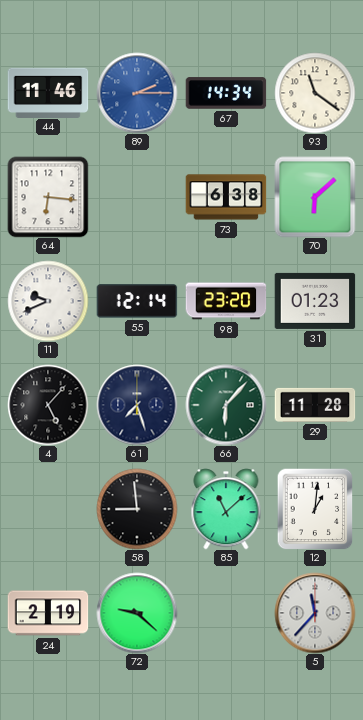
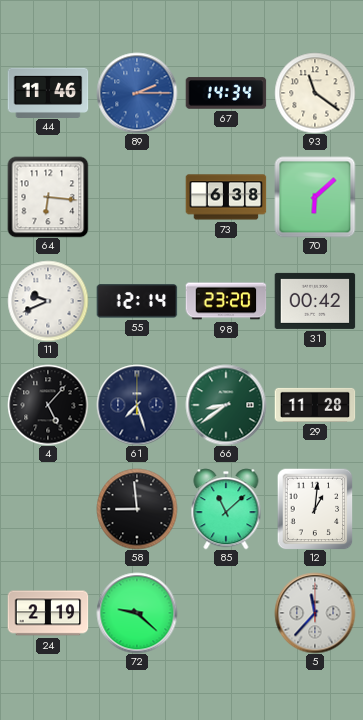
31: 01:23 -> 00:42 (315, 301)
66: 6:07 -> 8:39 (226, 405)
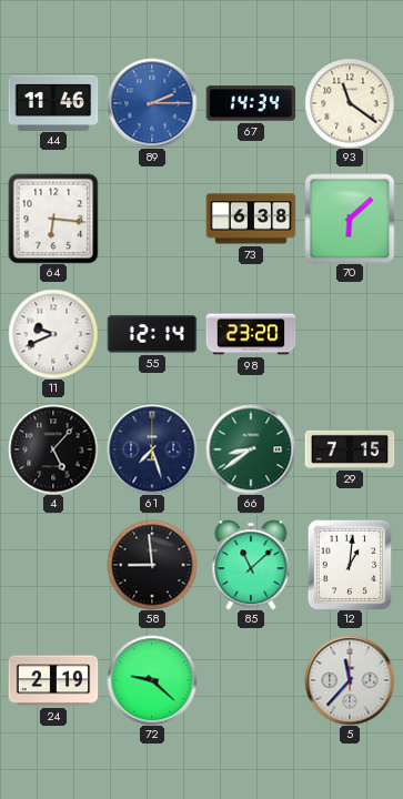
31: 00:42 -> none (315, 301)
29: 11:28 -> 7:15 (350, 449)
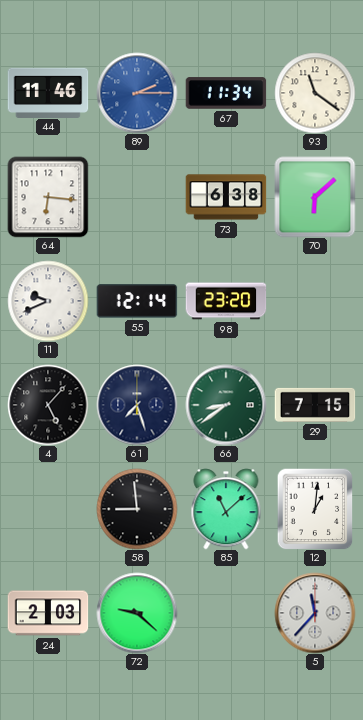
67: 14:34 -> 11:34 (226, 93)
24: 2:19 -> 2:03 (48, 613)
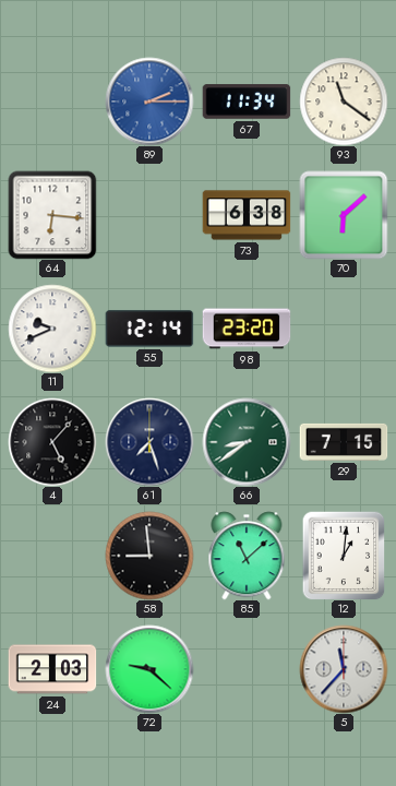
44: 11:46 -> none (48, 92)
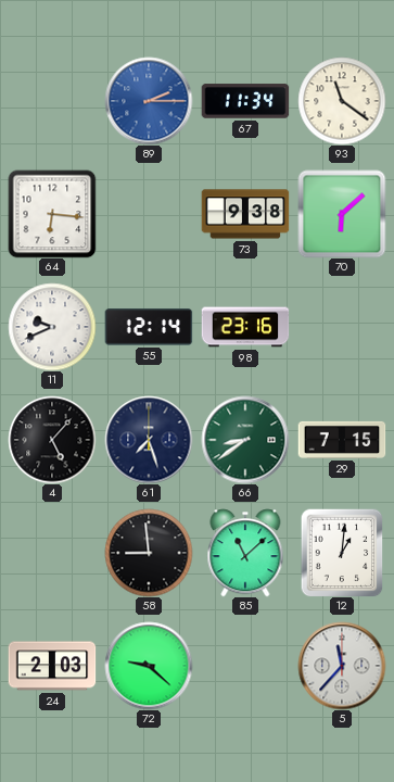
73: 6:38 -> 9:38 (245, 214)
98: 23:20 -> 23:16 (245, 327)
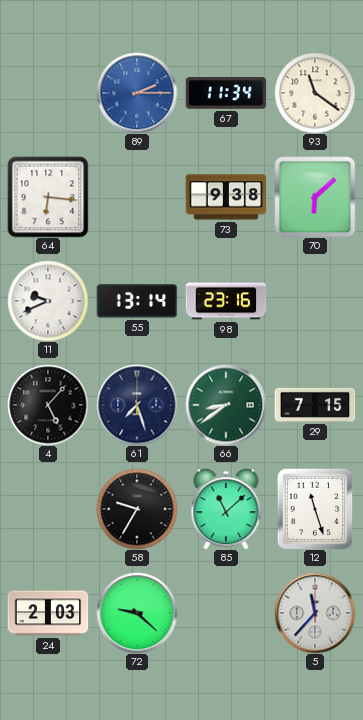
55: 12:14 -> 13:14 (137, 301)
58: 8:59 -> 9:35 (137, 509)
12: 1:01 -> 11:27 (315, 509)
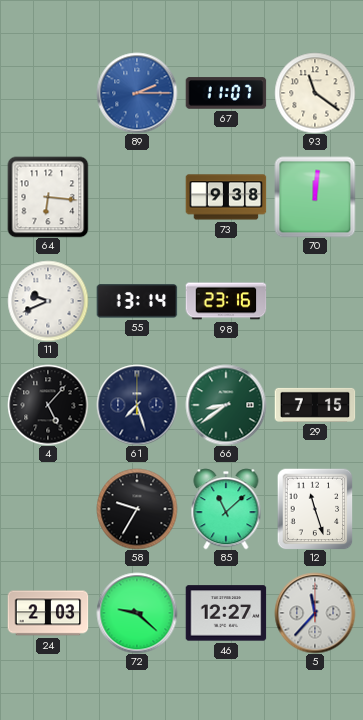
67: 11:34 -> 11:07 (226, 93)
70: 6:08 -> 12:01 (315, 197)
46: none -> 12:27 (226, 613)
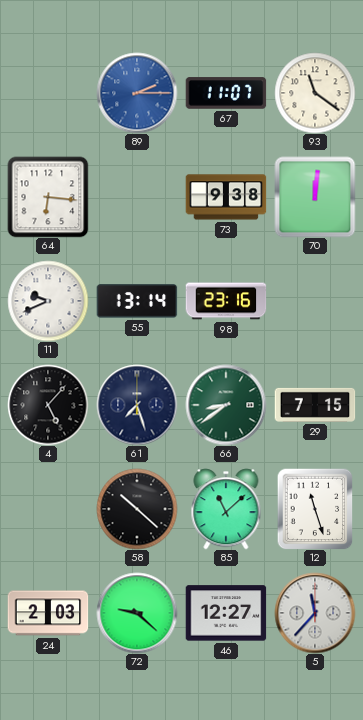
58: 9:35 -> 10:22 (137, 509)
